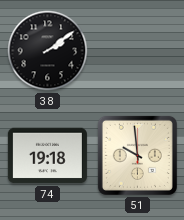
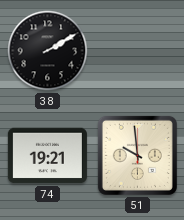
38: 2:09 -> 2:10 (48, 51)
74: 19:18 -> 19:21 (47, 156)
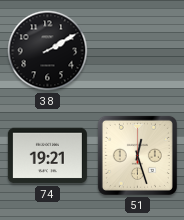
51: 9:59 -> 12:27 (137, 155)
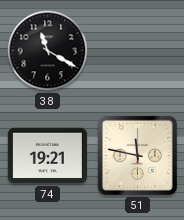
38: 2:10 -> 11:20 (48, 51)
51: 12:27 -> 11:47 (137, 155)
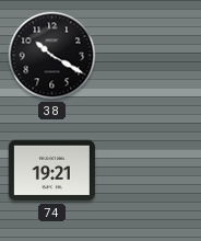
38: 11:20 -> 10:20 (52, 56)
51: 11:47 -> none (137, 155)
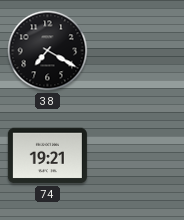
38: 10:20 -> 7:20 (48, 51)
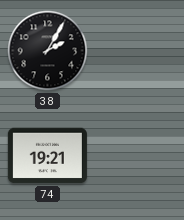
38: 7:20 -> 2:05 (48, 51)
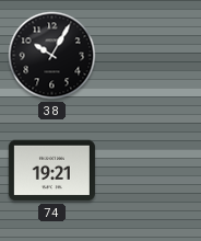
38: 2:05 -> 10:05 (52, 56)
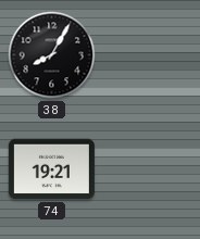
38: 10:05 -> 8:05 (52, 55)
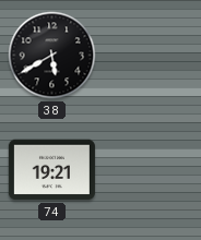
38: 8:05 -> 5:40 (52, 56)
